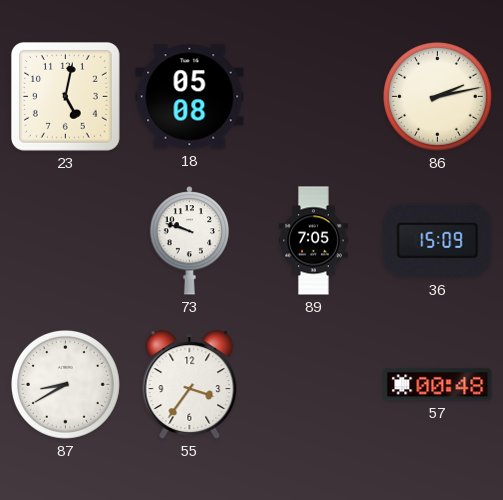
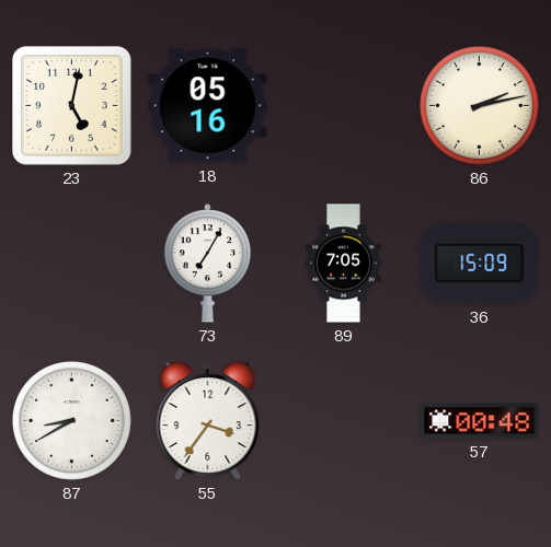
18: 05:08 -> 05:16 (208, 106)
73: 9:48 -> 7:05 (208, 264)
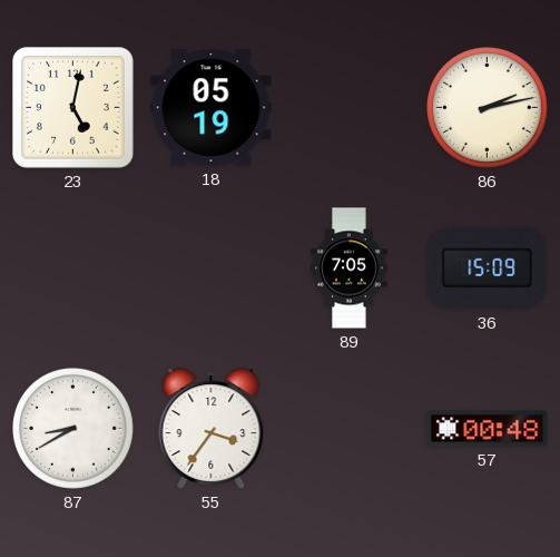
18: 05:16 -> 05:19 (212, 108)
73: 7:05 -> none (208, 264)
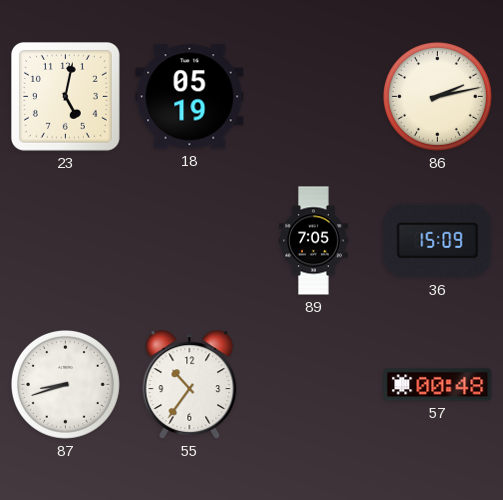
87: 8:40 -> 8:42 (65, 384)
55: 3:36 -> 10:36 (190, 385)
